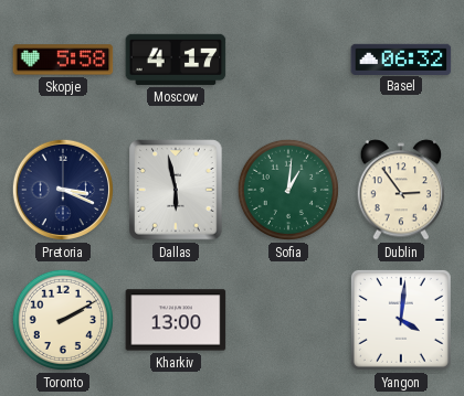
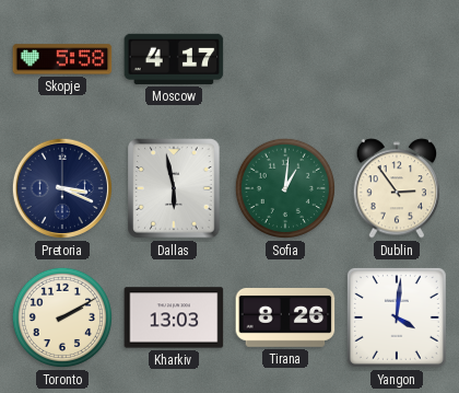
Basel: 06:32 -> none (401, 58)
Kharkiv: 13:00 -> 13:03 (174, 317)
Tirana: none -> 8:26 (285, 319)
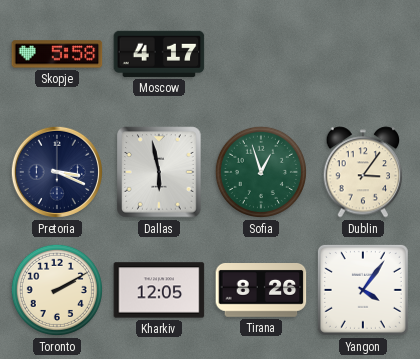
Sofia: 1:01 -> 12:57 (261, 172)
Dublin: 2:54 -> 3:06 (363, 172)
Kharkiv: 13:03 -> 12:05 (159, 290)
Yangon: 4:01 -> 4:06 (363, 290)
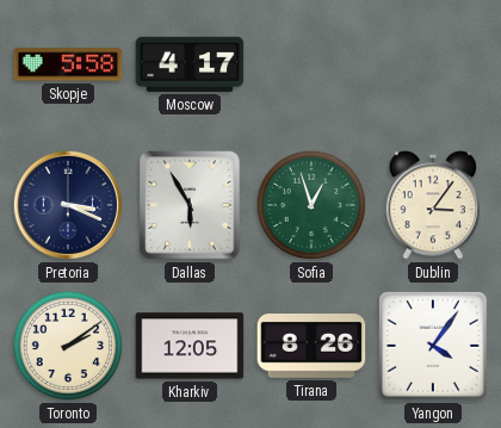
Dallas: 5:58 -> 5:55 (190, 205)
Toronto: 2:10 -> 2:09 (68, 346)
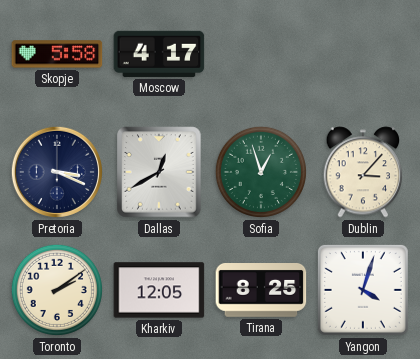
Dallas: 5:55 -> 12:40 (159, 172)
Dublin: 3:06 -> 3:07 (363, 172)
Tirana: 8:26 -> 8:25 (261, 291)
Yangon: 4:06 -> 4:03 (363, 290)
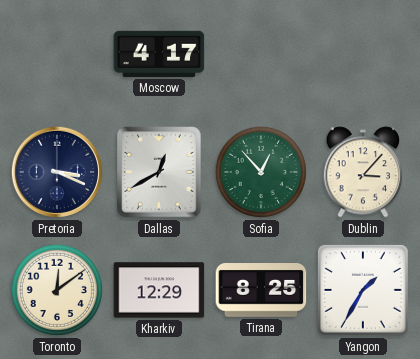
Skopje: 5:58 -> none (57, 54)
Sofia: 12:57 -> 12:53 (261, 172)
Toronto: 2:09 -> 12:09 (57, 290)
Kharkiv: 12:05 -> 12:29 (159, 290)
Yangon: 4:03 -> 1:35 (363, 290)
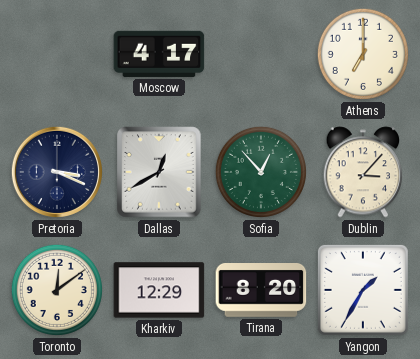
Athens: none -> 7:00 (363, 54)
Tirana: 8:25 -> 8:20 (261, 291)
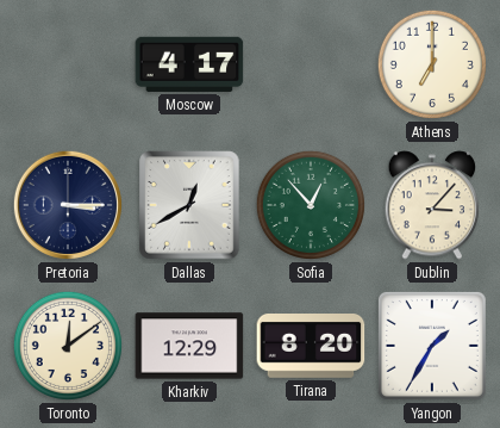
Pretoria: 3:19 -> 3:15 (68, 205)
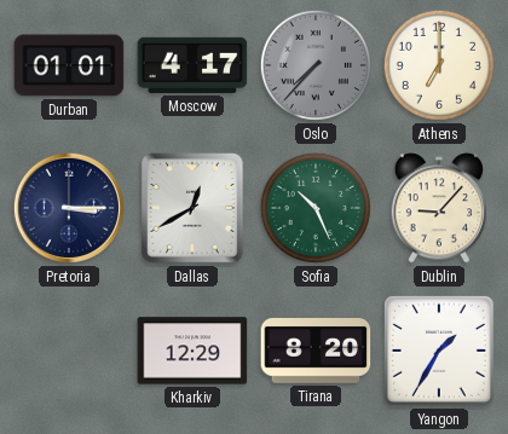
Durban: none -> 01:01 (69, 65)
Oslo: none -> 7:37 (316, 65)
Sofia: 12:53 -> 10:26 (316, 208)
Dublin: 3:07 -> 9:07 (439, 208)
Toronto: 12:09 -> none (68, 346)
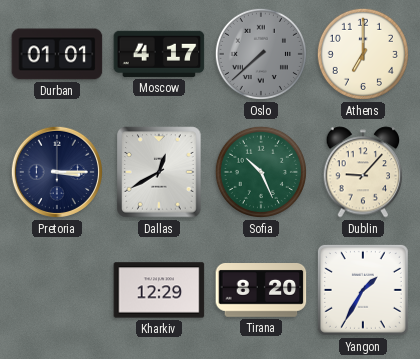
Oslo: 7:37 -> 7:38 (261, 54)
